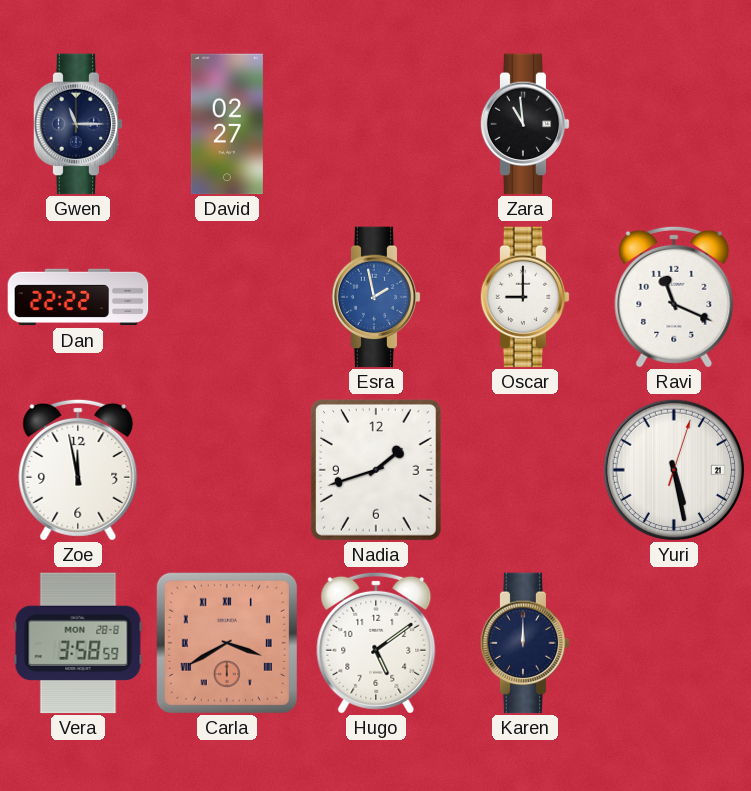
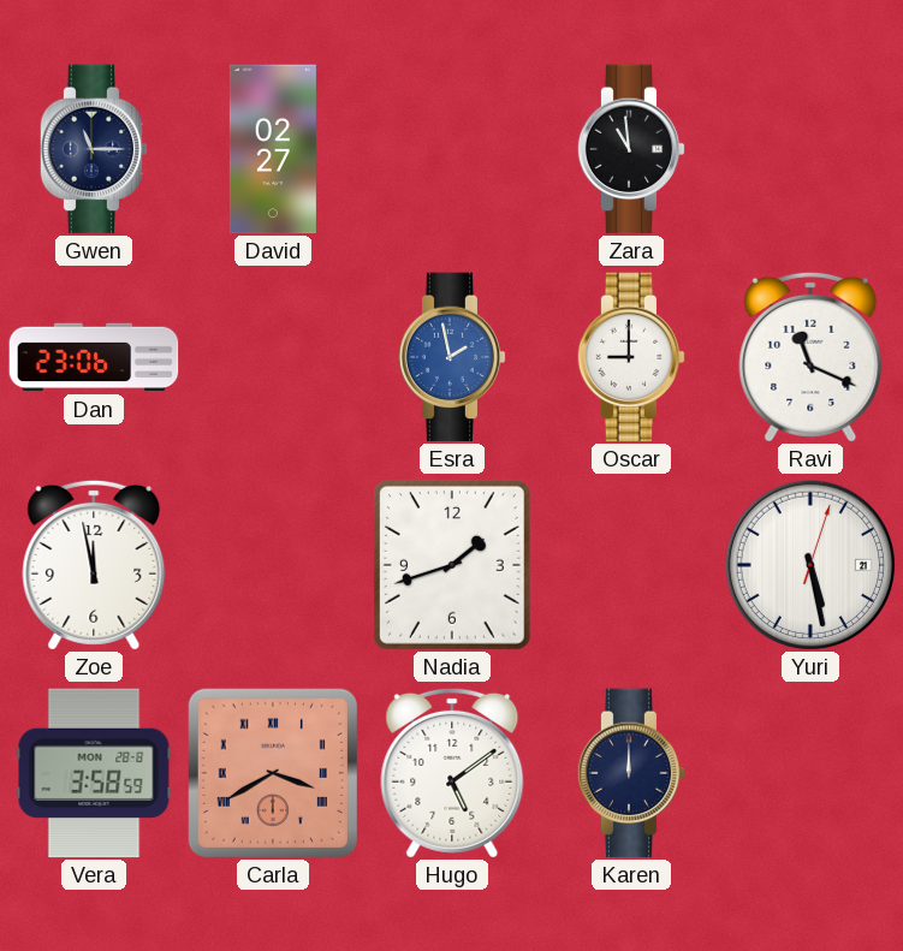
Dan: 22:22 -> 23:06 (94, 357)
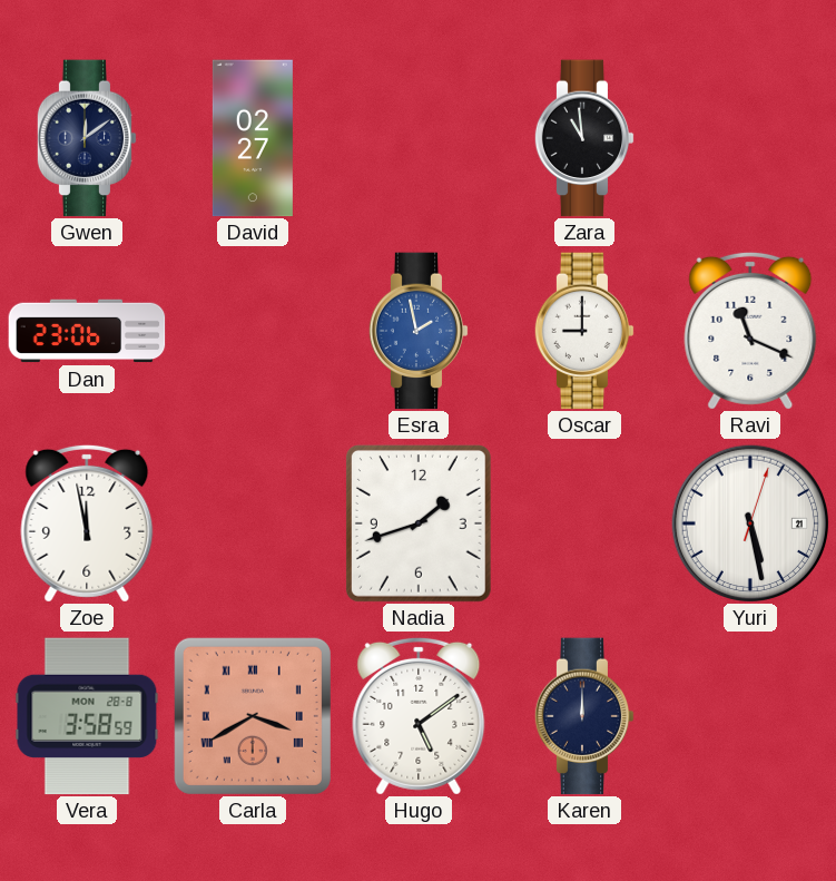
Gwen: 11:15 -> 12:09 (87, 138)
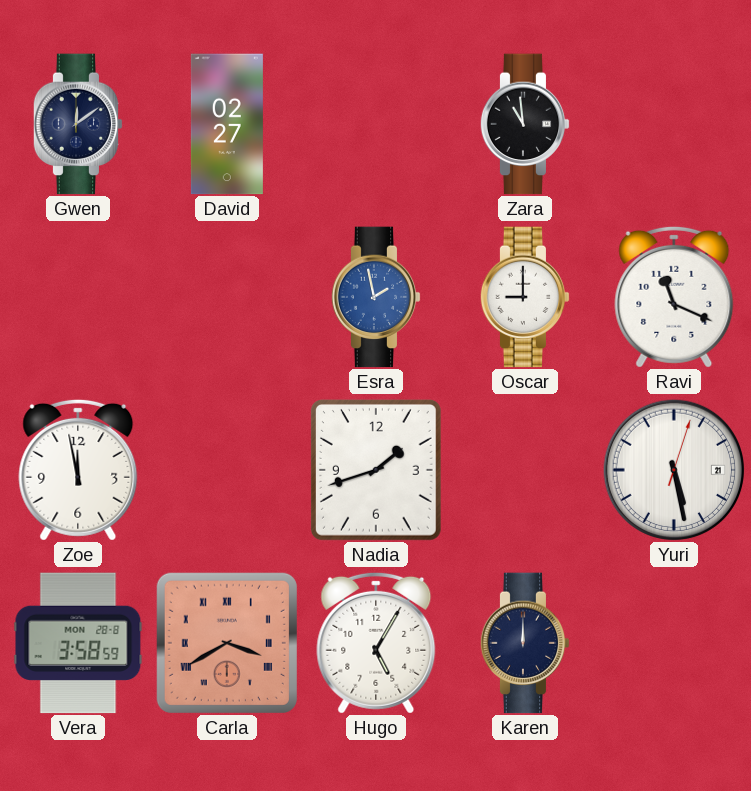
Dan: 23:06 -> none (87, 331)
Hugo: 5:09 -> 5:05 (376, 643)
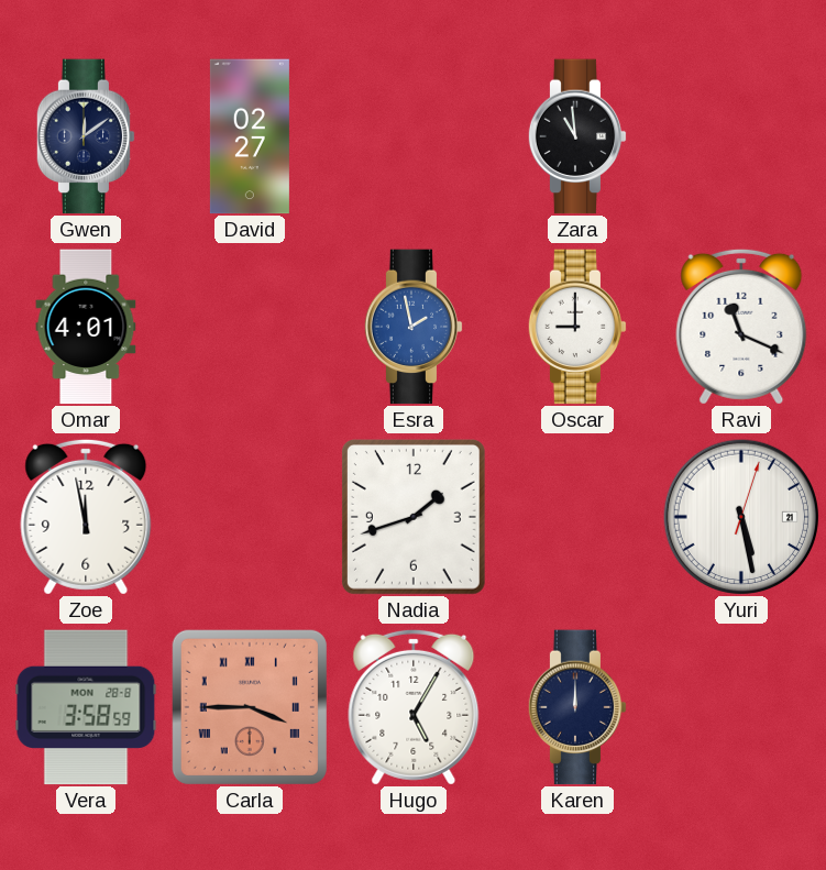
Omar: none -> 4:01 (86, 327)
Carla: 3:40 -> 3:45 (250, 707)
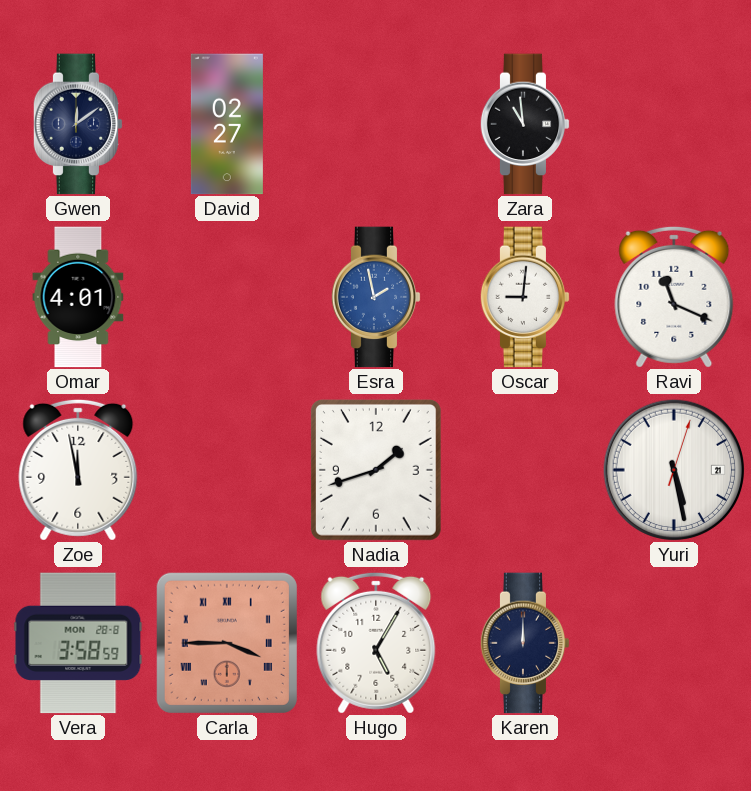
Oscar: 9:00 -> 9:01 (525, 297)
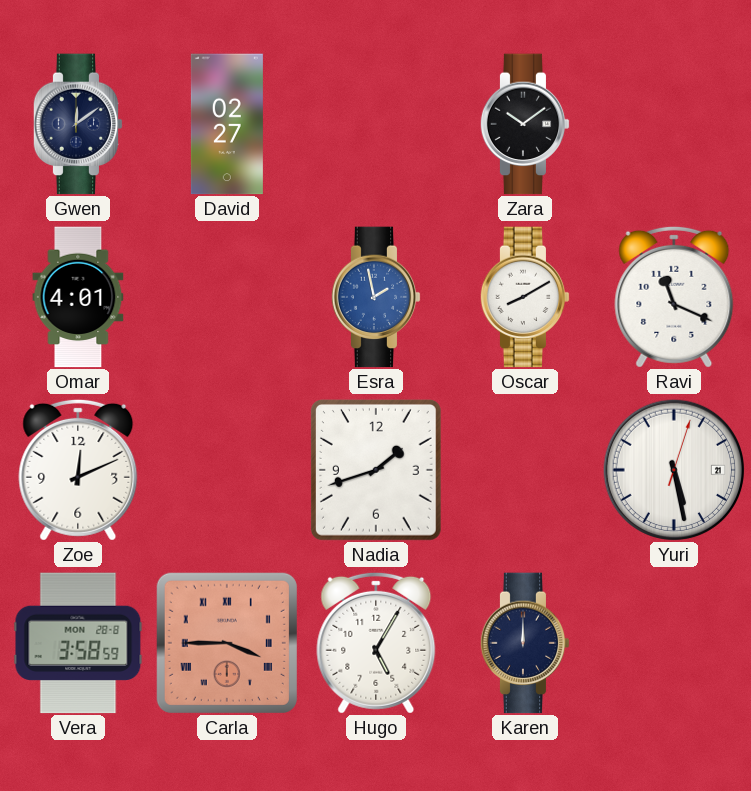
Zara: 10:59 -> 10:09 (525, 124)
Oscar: 9:01 -> 8:10 (525, 297)
Zoe: 11:58 -> 12:11 (78, 470)
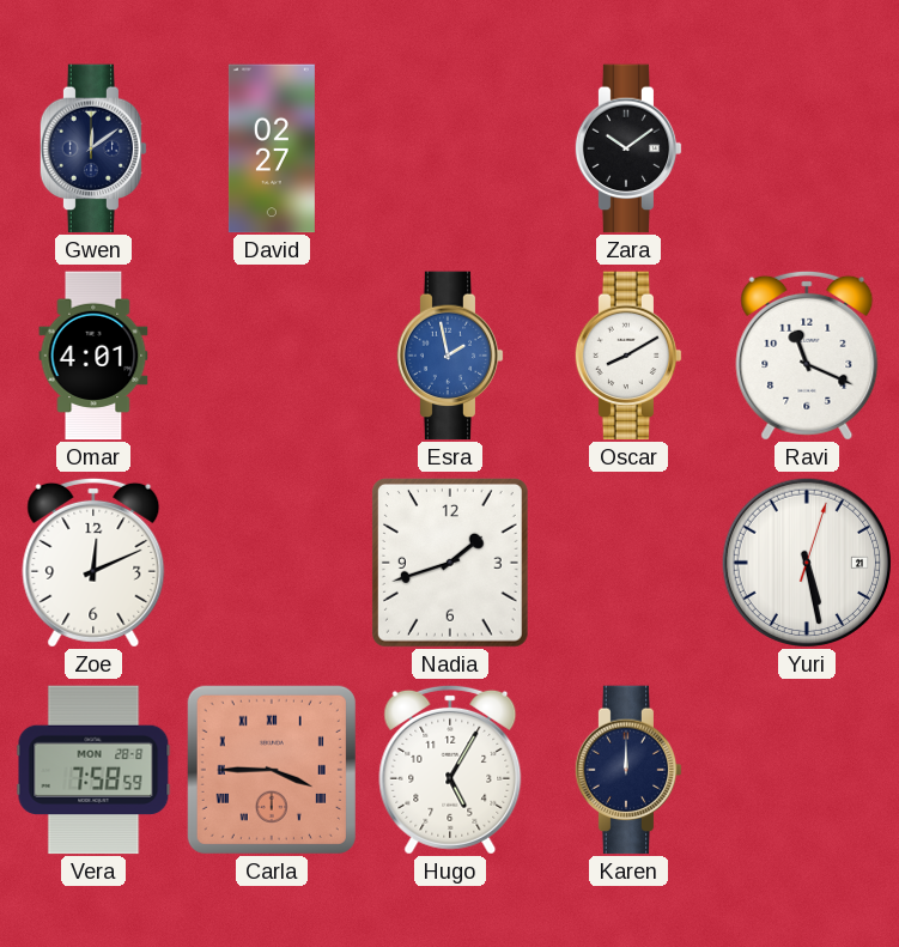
Vera: 3:58 -> 7:58 (93, 770)
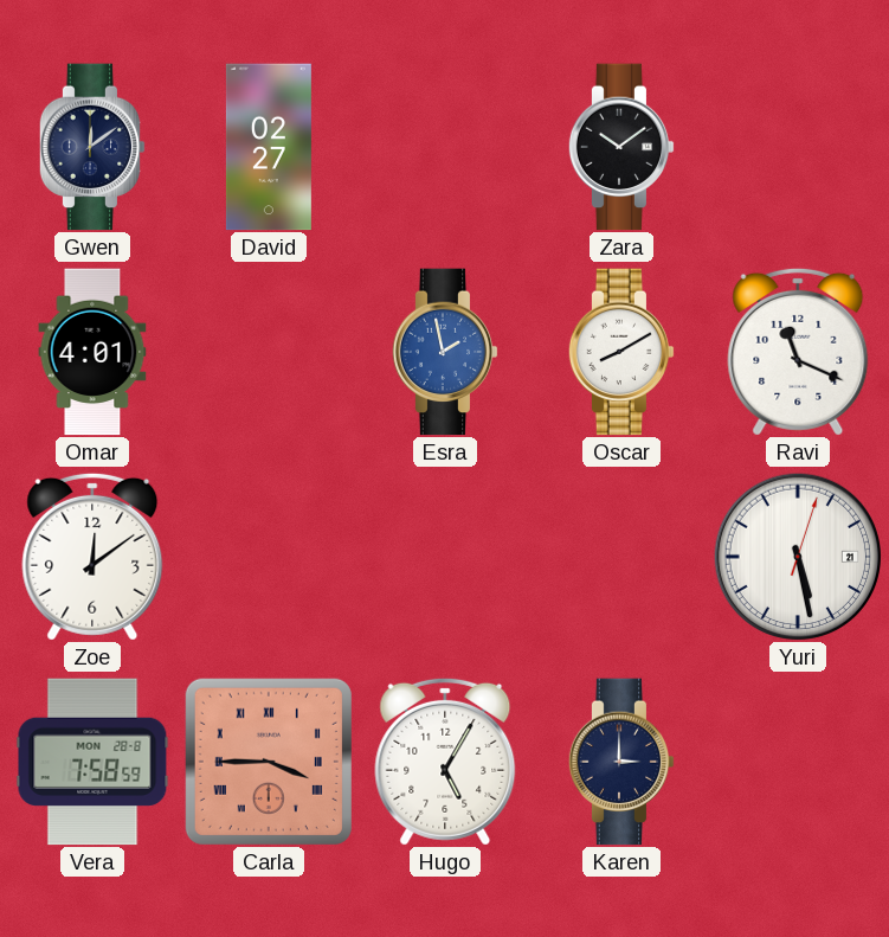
Zoe: 12:11 -> 12:09 (92, 557)
Nadia: 1:42 -> none (450, 563)
Karen: 12:00 -> 3:00 (621, 762)
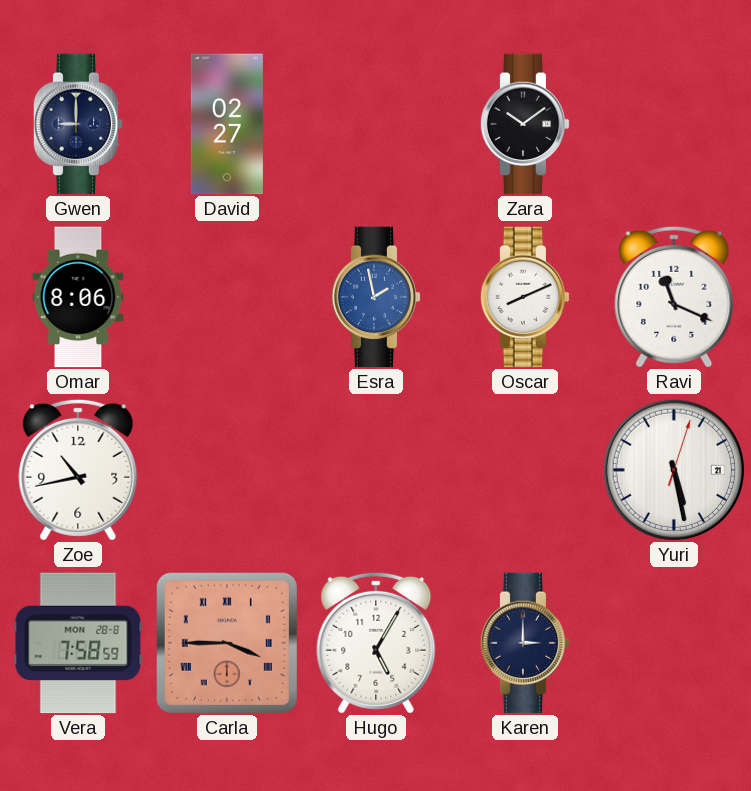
Gwen: 12:09 -> 9:00 (78, 124)
Omar: 4:01 -> 8:06 (78, 297)
Oscar: 8:10 -> 8:11 (525, 297)
Zoe: 12:09 -> 10:43 (78, 470)
